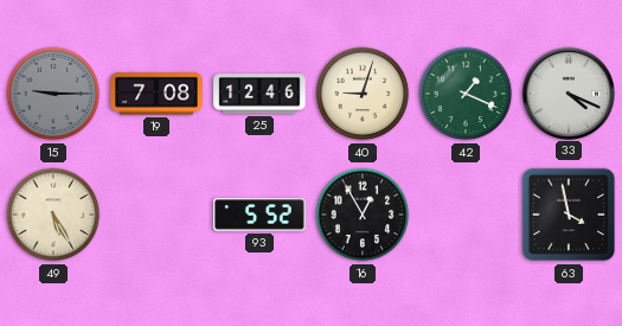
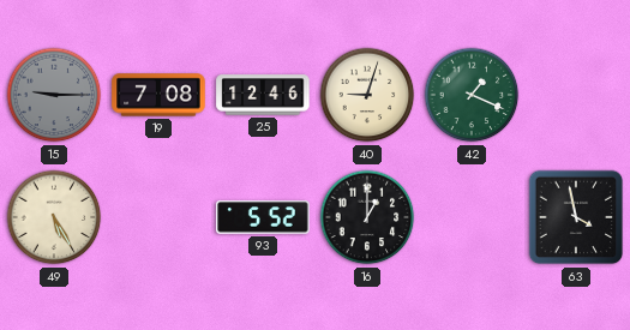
33: 4:19 -> none (568, 92)
16: 12:55 -> 1:00 (367, 217)
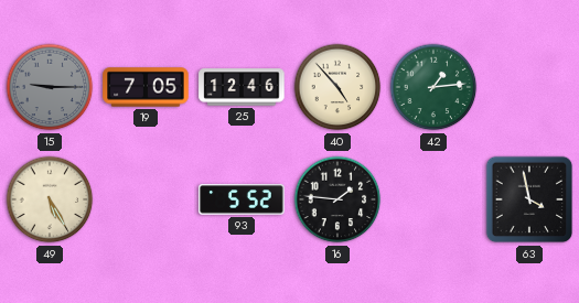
19: 7:08 -> 7:05 (146, 87)
40: 9:03 -> 4:53 (337, 87)
42: 1:19 -> 1:14 (433, 87)
16: 1:00 -> 1:46 (337, 199)
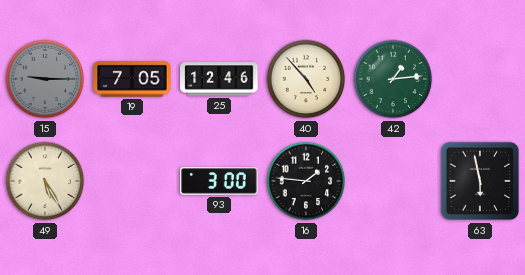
93: 5:52 -> 3:00 (219, 181)
63: 3:58 -> 5:58 (480, 181)
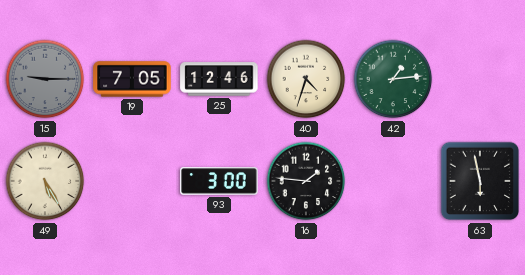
40: 4:53 -> 4:33 (306, 79)
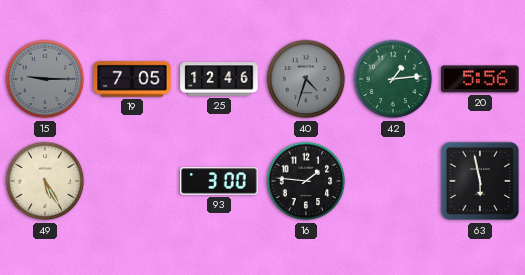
40 dial: cream -> grey (306, 79)
20: none -> 5:56 (480, 79)
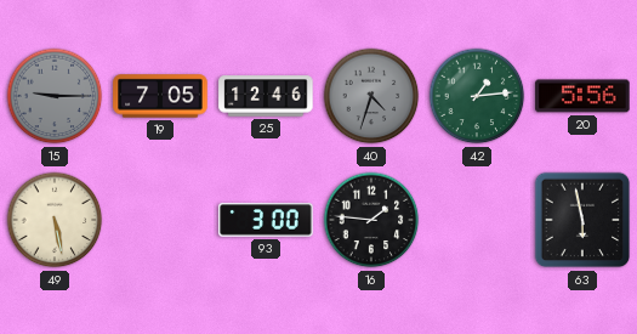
49: 5:25 -> 5:28 (55, 220)
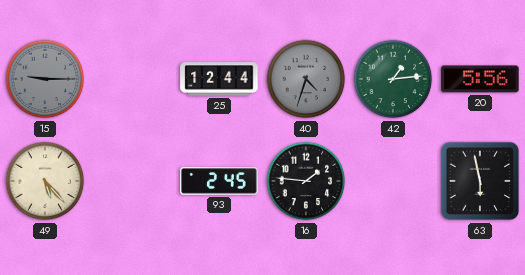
19: 7:05 -> none (160, 96)
25: 12:46 -> 12:44 (219, 79)
49: 5:28 -> 5:23 (45, 181)
93: 3:00 -> 2:45 (219, 181)
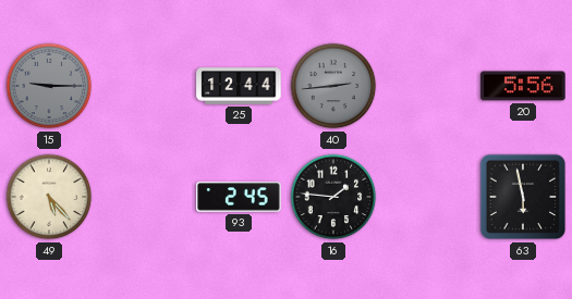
40: 4:33 -> 2:44 (333, 86)
42: 1:14 -> none (393, 79)
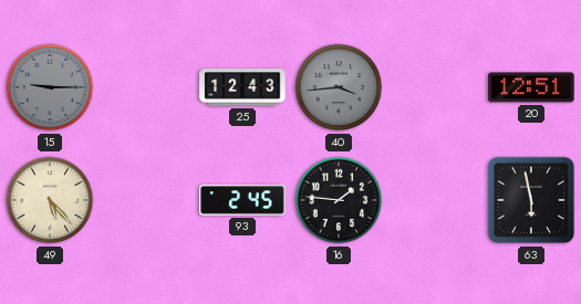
25: 12:44 -> 12:43 (242, 87)
40: 2:44 -> 3:44 (339, 87)
20: 5:56 -> 12:51 (531, 87)
